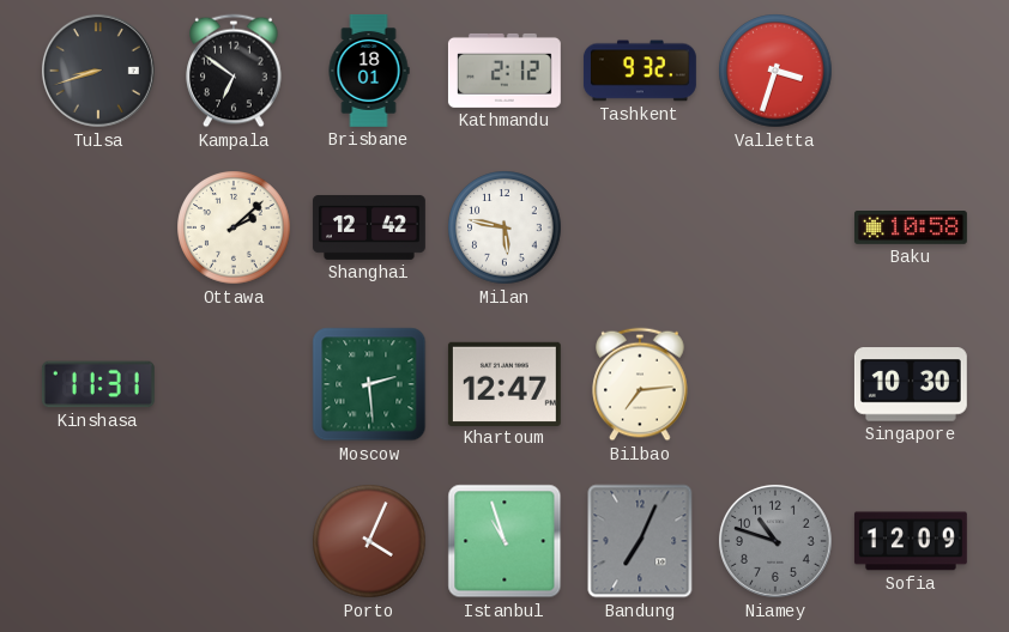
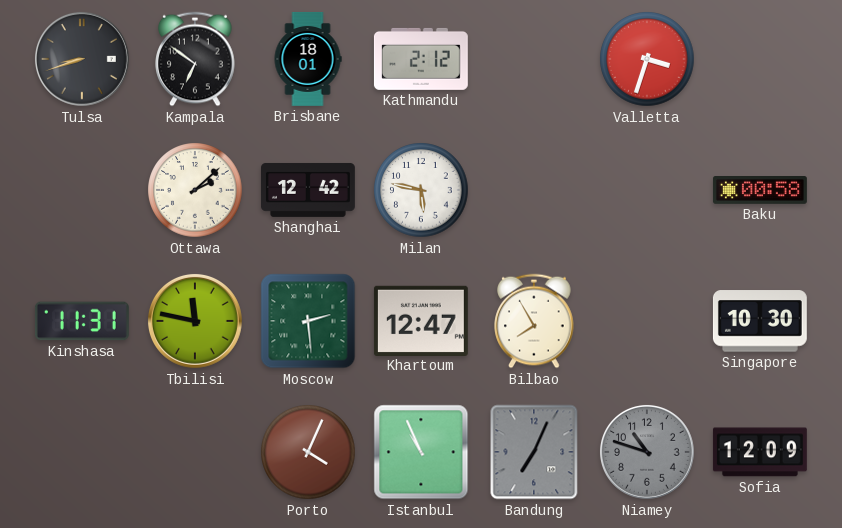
Tashkent: 9:32 -> none (640, 71)
Baku: 10:58 -> 00:58 (760, 191)
Tbilisi: none -> 11:47 (195, 321)
Bilbao: 7:14 -> 7:55 (534, 321)
Istanbul: 10:57 -> 10:56 (421, 452)
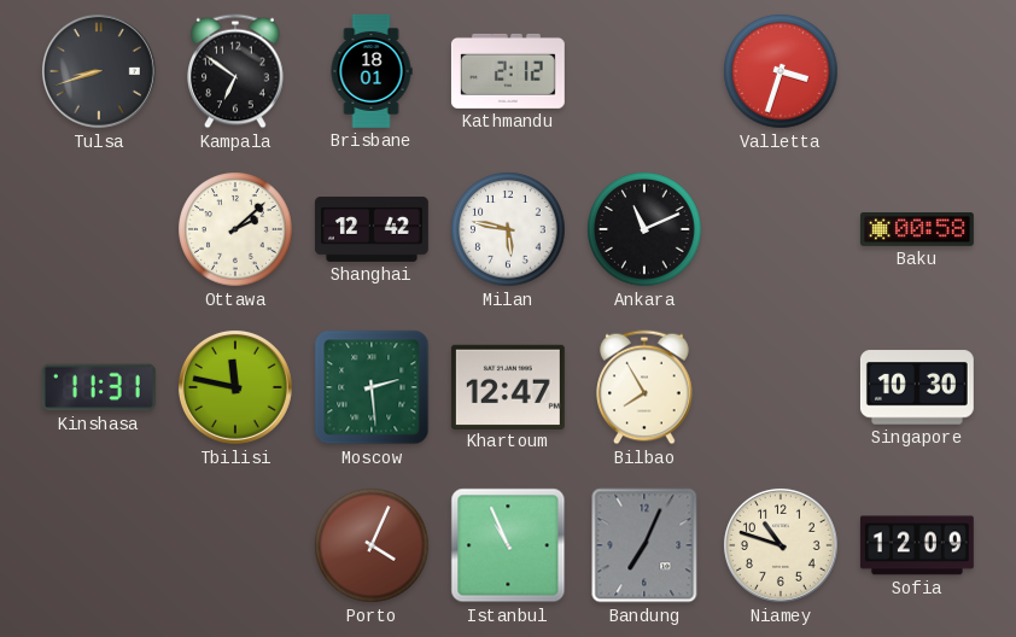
Ankara: none -> 11:11 (644, 229)
Niamey dial: grey -> cream (781, 545)
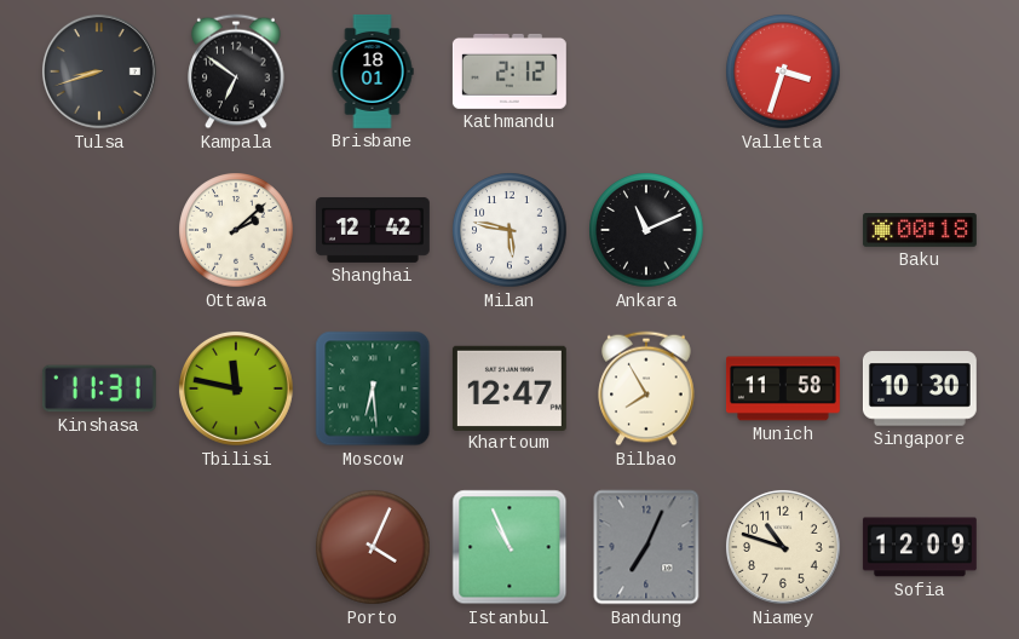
Baku: 00:58 -> 00:18 (920, 231)
Moscow: 2:29 -> 6:29 (373, 388)
Munich: none -> 11:58 (783, 388)
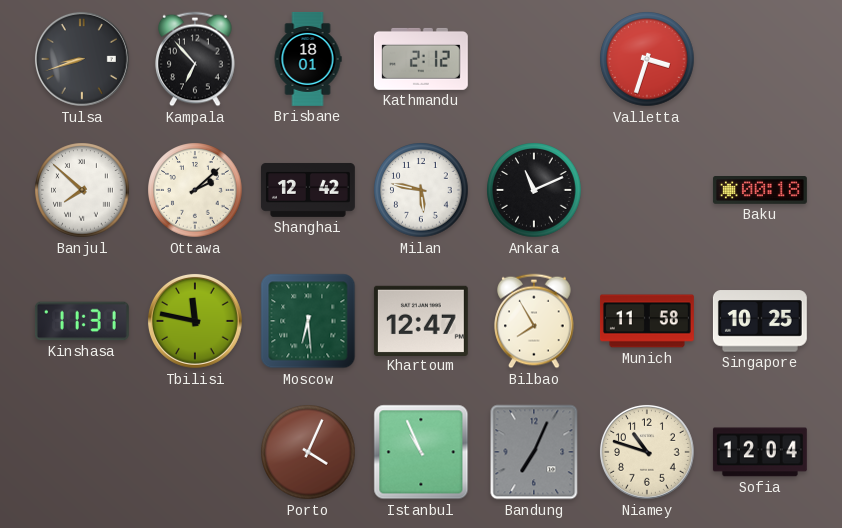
Kampala: 6:51 -> 6:53 (195, 59)
Banjul: none -> 7:52 (82, 190)
Singapore: 10:30 -> 10:25 (760, 321)
Sofia: 12:09 -> 12:04 (760, 452)
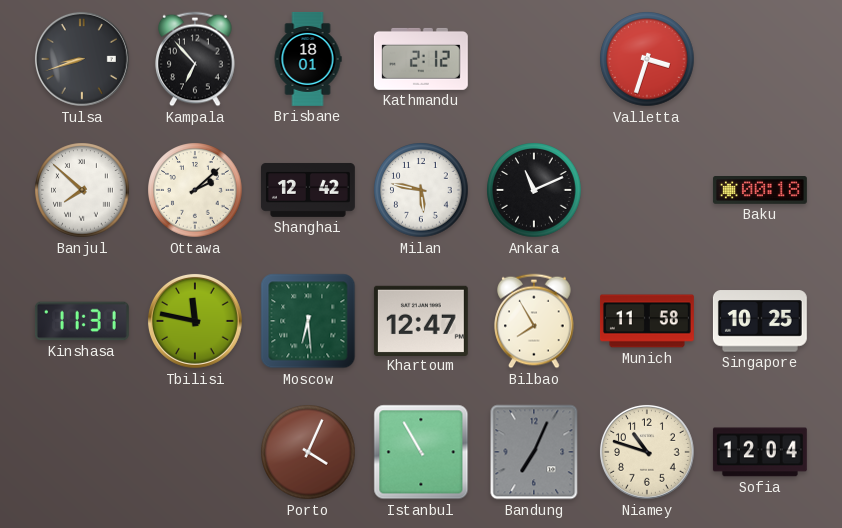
Istanbul: 10:56 -> 10:55 (421, 452)
